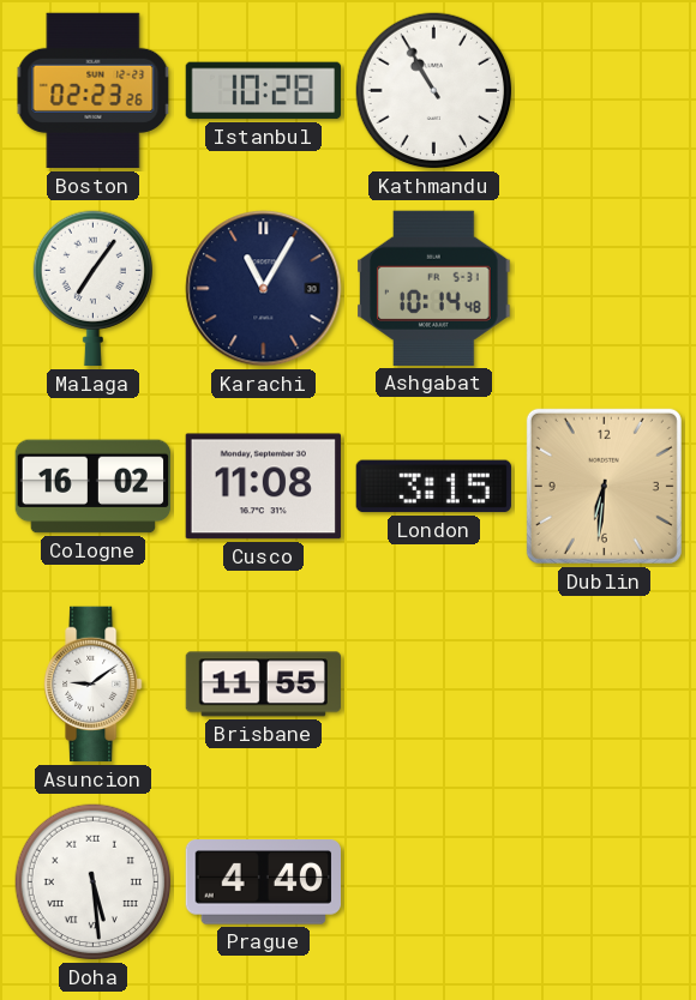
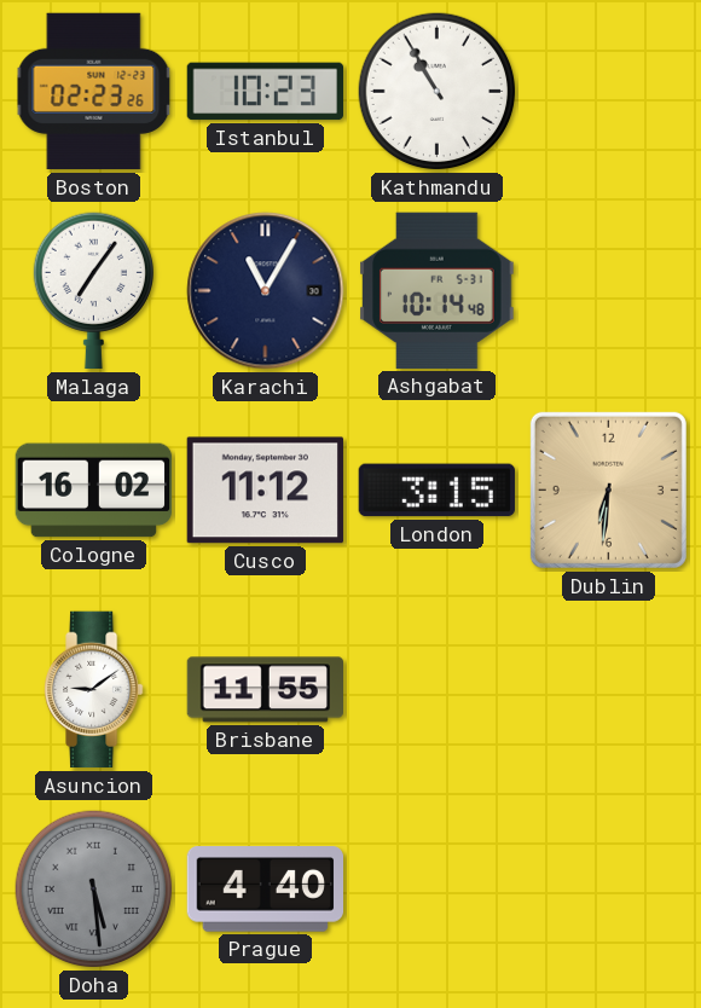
Istanbul: 10:28 -> 10:23 (265, 92)
Cusco: 11:08 -> 11:12 (265, 491)
Doha dial: white -> grey (94, 890)
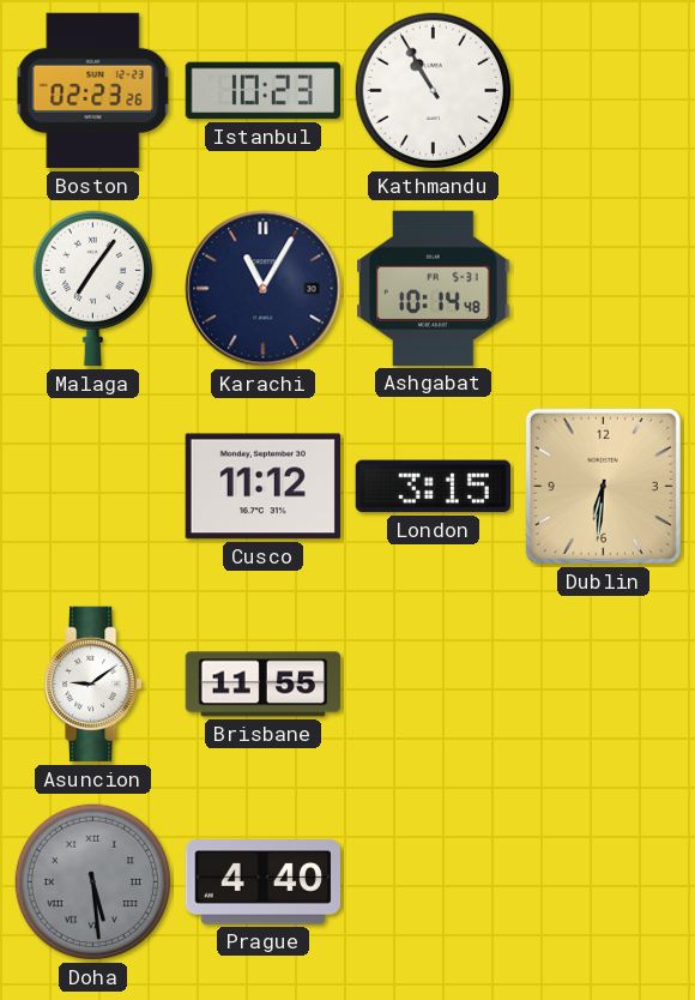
Cologne: 16:02 -> none (94, 491)
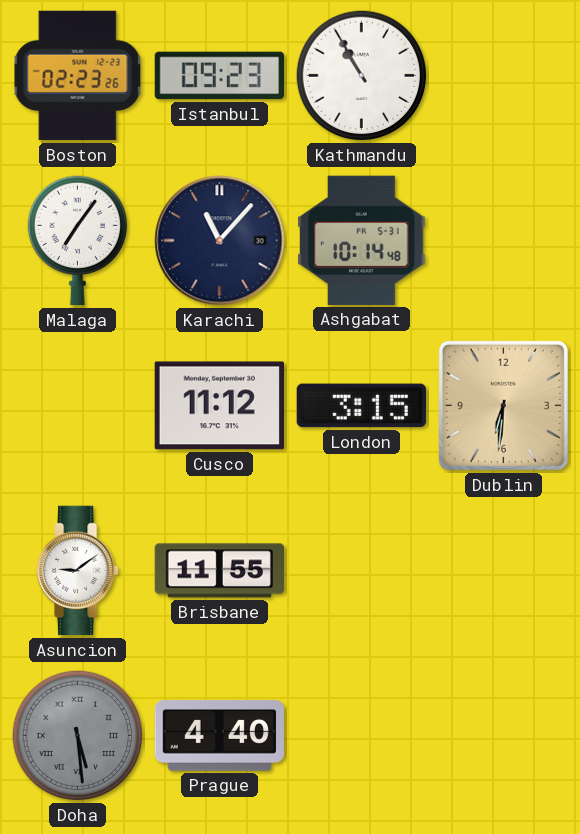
Istanbul: 10:23 -> 09:23 (219, 76)
Karachi: 11:05 -> 11:07 (220, 241)
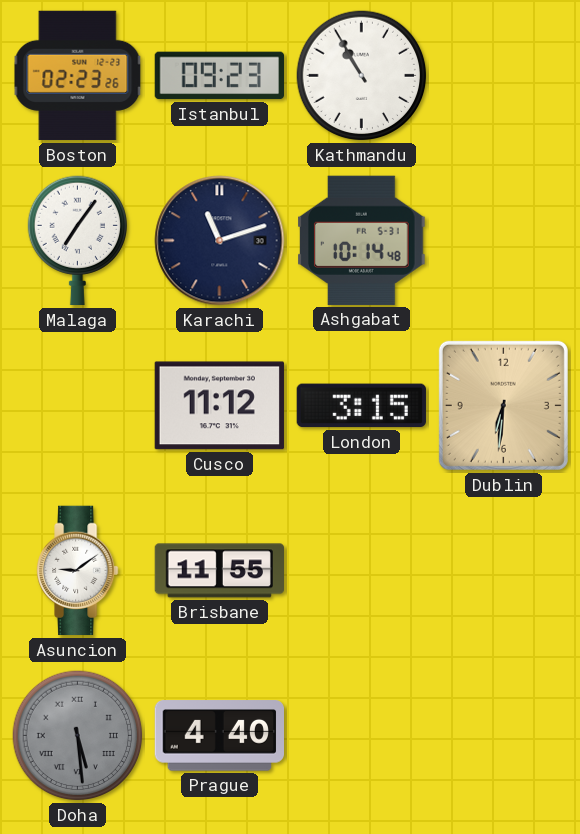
Karachi: 11:07 -> 11:12 (220, 241)
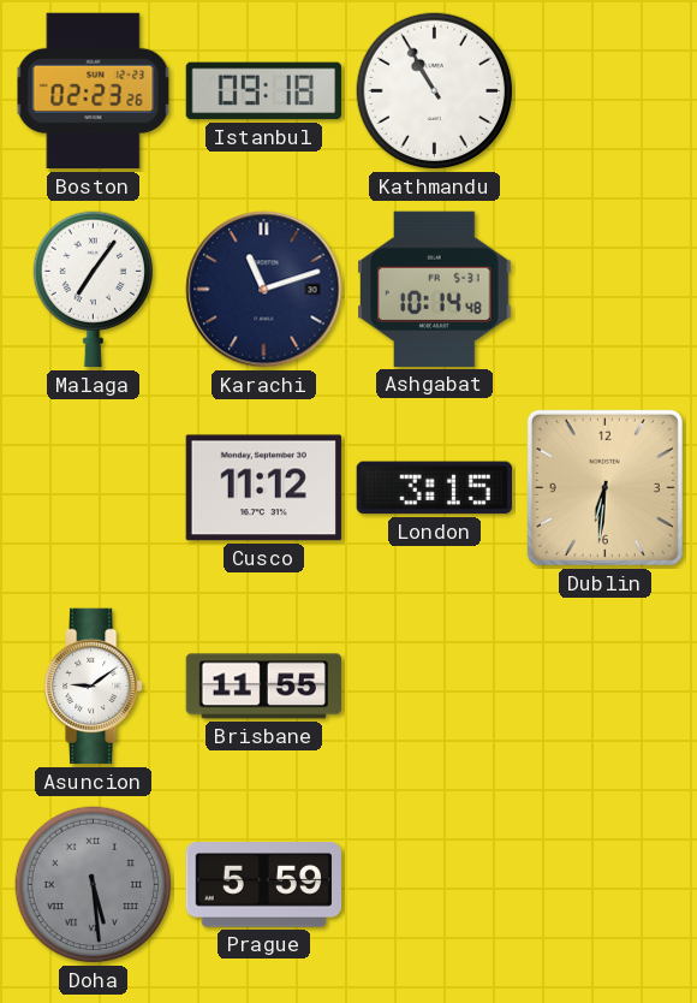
Istanbul: 09:23 -> 09:18 (263, 91)
Prague: 4:40 -> 5:59 (263, 885)
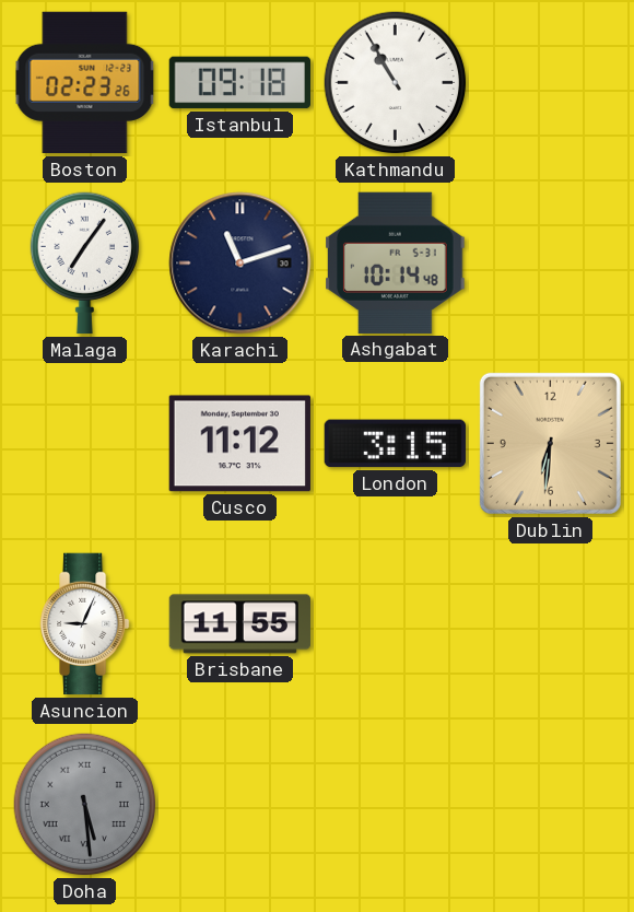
Asuncion: 9:09 -> 9:04 (85, 624)
Prague: 5:59 -> none (263, 885)
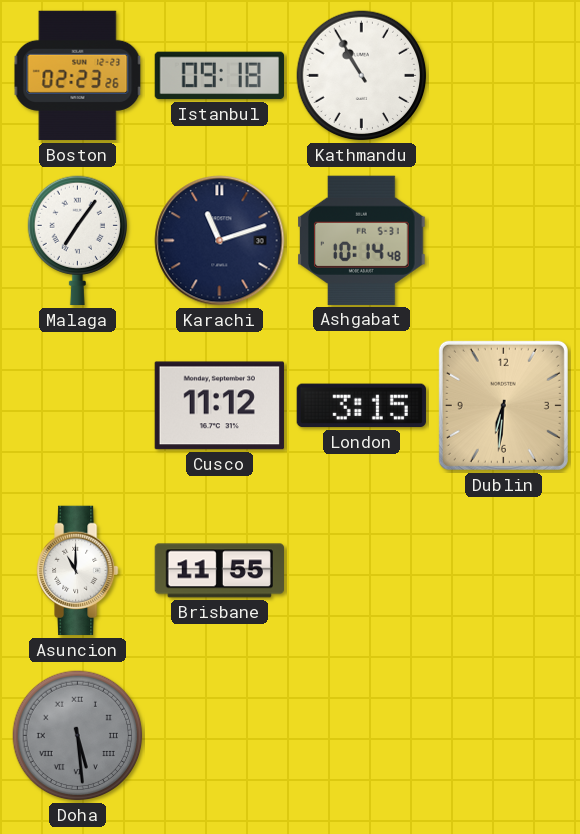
Asuncion: 9:04 -> 11:00 (78, 571)
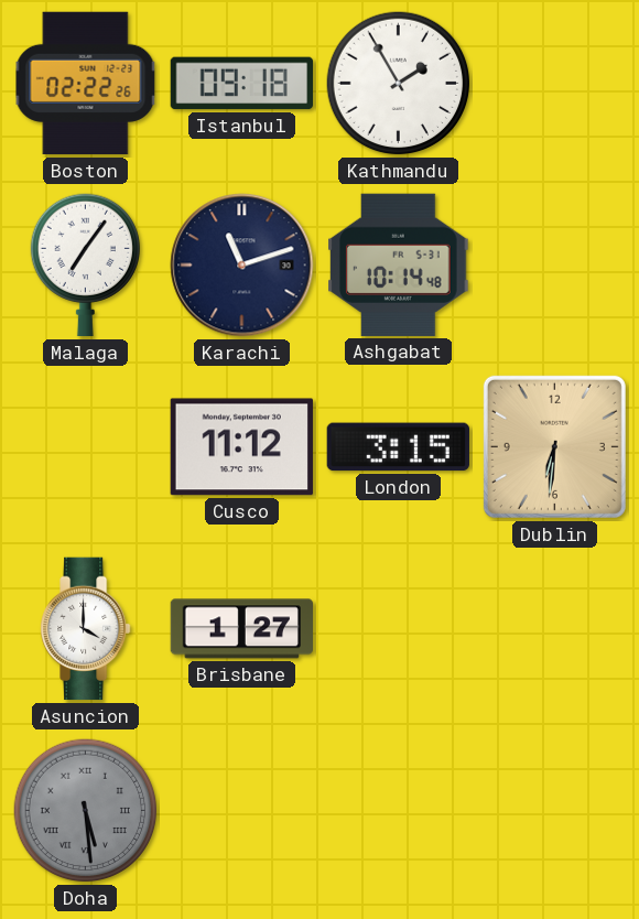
Boston: 02:23 -> 02:22 (86, 84)
Kathmandu: 10:55 -> 1:55 (399, 84)
Asuncion: 11:00 -> 4:00 (86, 629)
Brisbane: 11:55 -> 1:27 (241, 629)
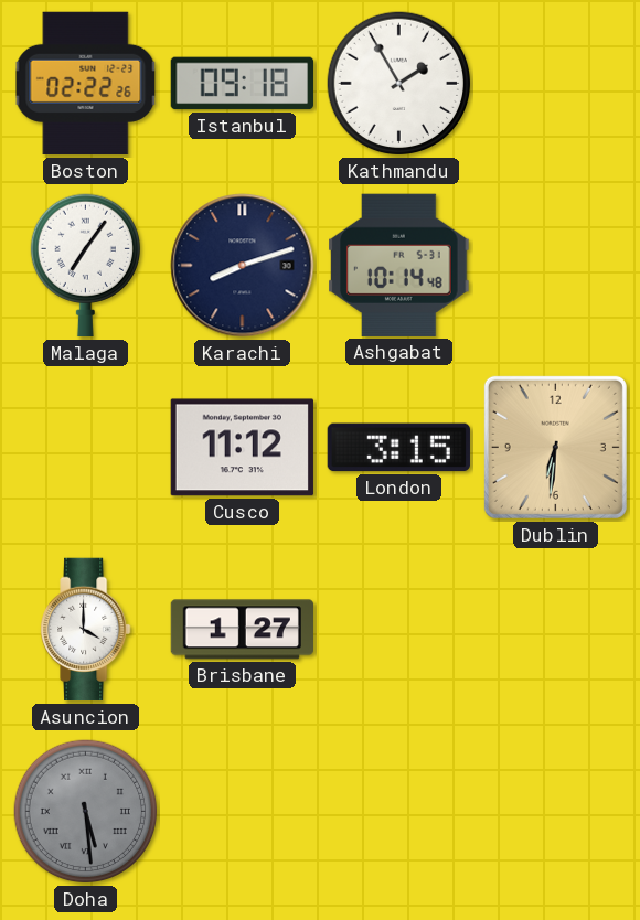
Karachi: 11:12 -> 8:12 (243, 266)
